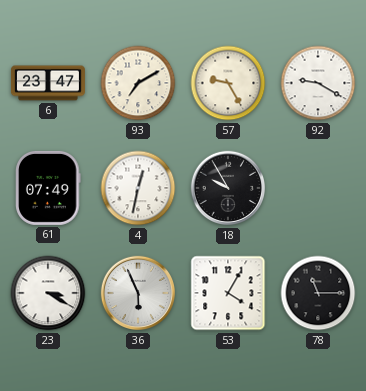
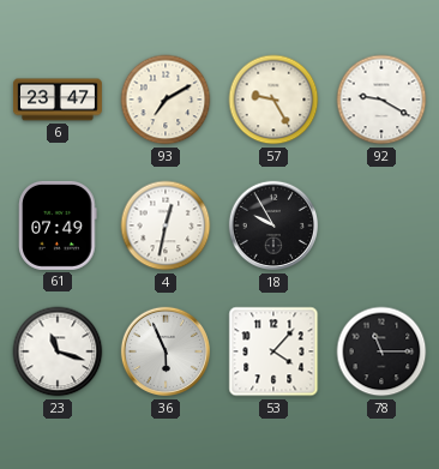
23: 3:20 -> 11:18 (58, 351)
53: 4:05 -> 4:07 (273, 351)
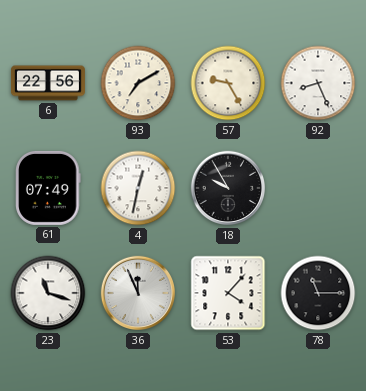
6: 23:47 -> 22:56 (48, 83)
92: 9:20 -> 8:26 (318, 83)
36: 5:56 -> 11:56 (138, 293)
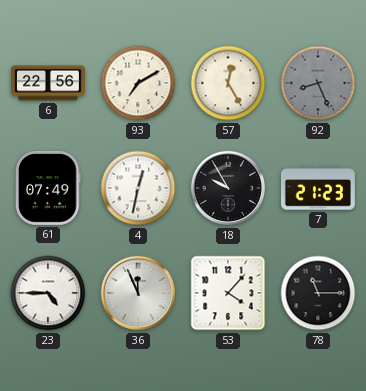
57: 9:25 -> 12:25 (228, 83)
92 dial: white -> grey (318, 83)
7: none -> 21:23 (318, 188)
23: 11:18 -> 4:45 (48, 293)
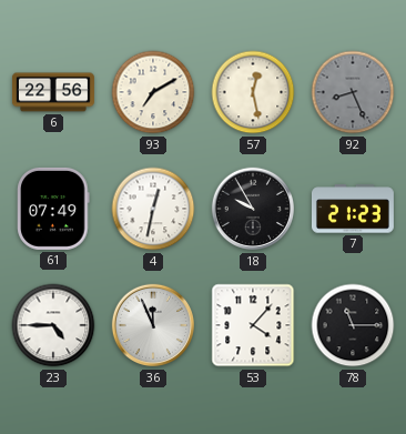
57: 12:25 -> 12:28 (253, 92)
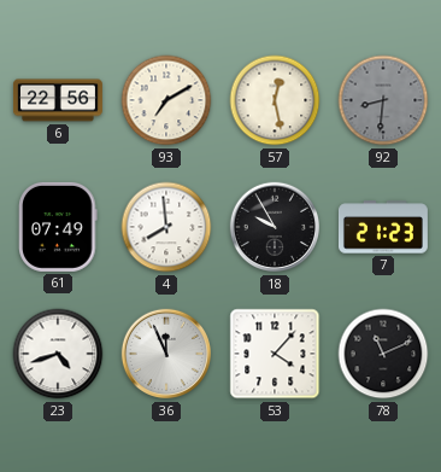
92: 8:26 -> 8:31 (383, 100)
4: 12:32 -> 7:59 (166, 227)
23: 4:45 -> 4:42 (58, 354)
78: 11:15 -> 11:11 (383, 354)
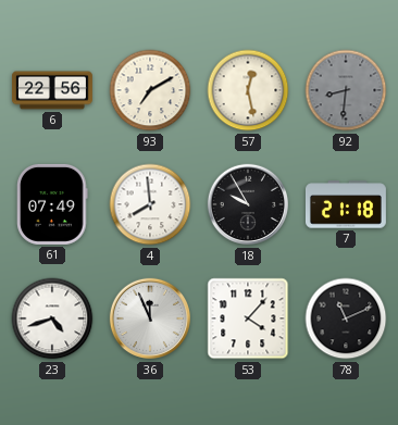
7: 21:23 -> 21:18 (346, 204)
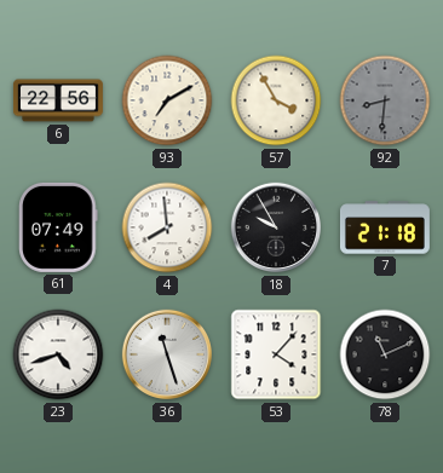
57: 12:28 -> 3:55 (276, 100)
36: 11:56 -> 11:27 (167, 354)
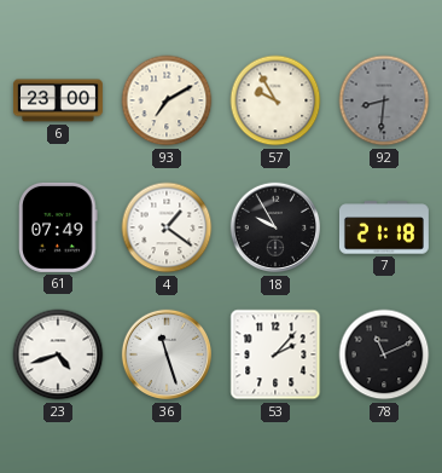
6: 22:56 -> 23:00 (58, 100)
57: 3:55 -> 9:55 (275, 100)
4: 7:59 -> 1:21 (167, 227)
53: 4:07 -> 2:07 (275, 354)
